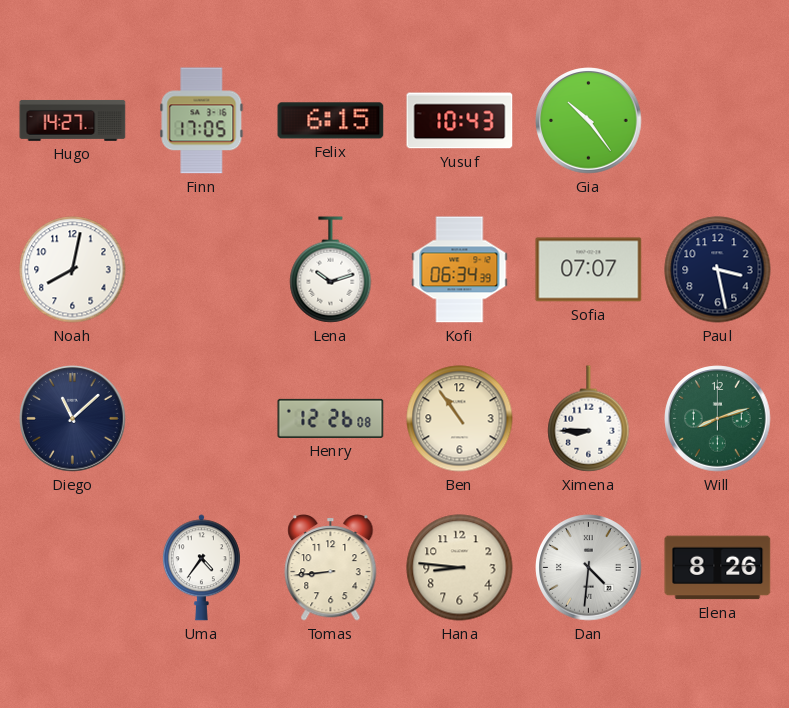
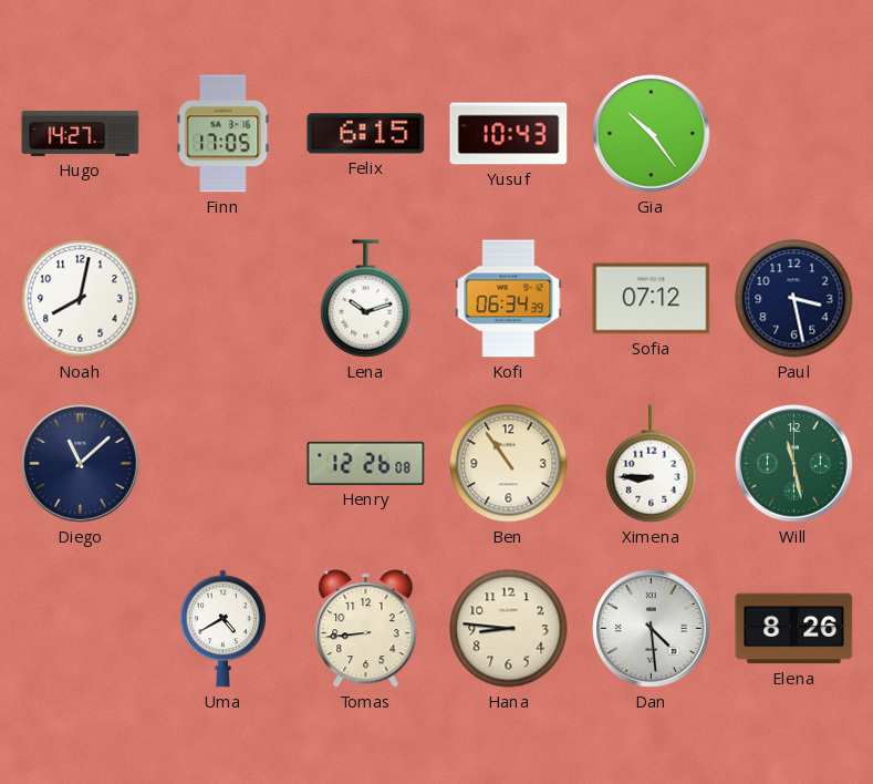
Sofia: 07:07 -> 07:12 (652, 299)
Will: 8:12 -> 11:28 (794, 464)
Uma: 4:36 -> 4:40 (222, 629)
Dan: 4:31 -> 4:29 (652, 629)
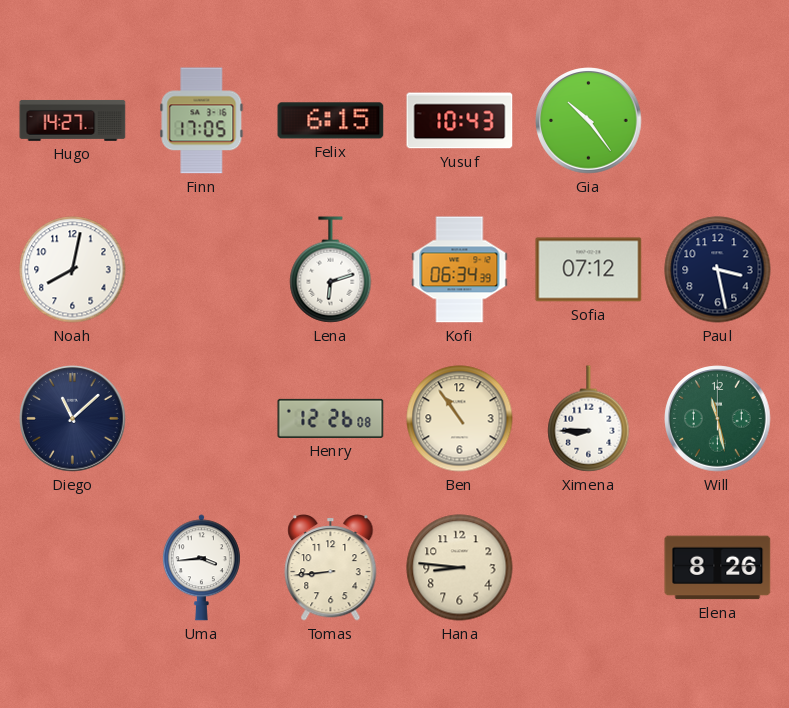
Lena: 10:12 -> 6:12 (331, 270)
Uma: 4:40 -> 3:44 (201, 568)
Dan: 4:29 -> none (652, 629)
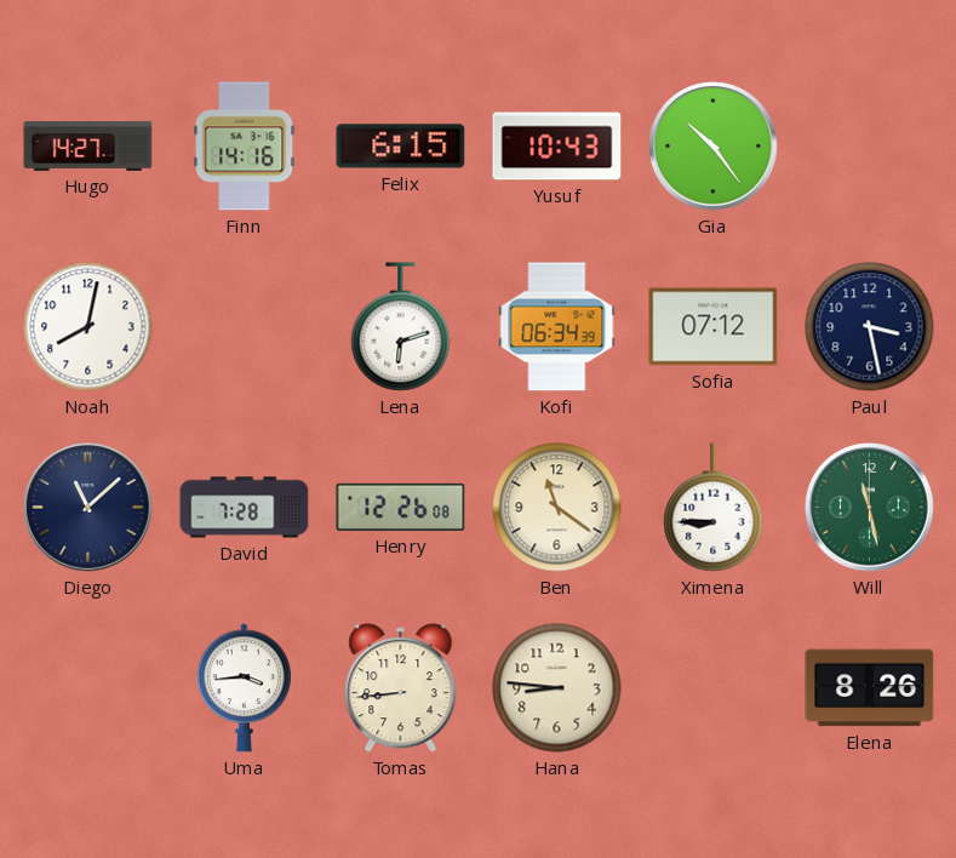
Finn: 17:05 -> 14:16 (245, 147)
David: none -> 7:28 (245, 508)
Ben: 10:54 -> 11:21 (557, 508)
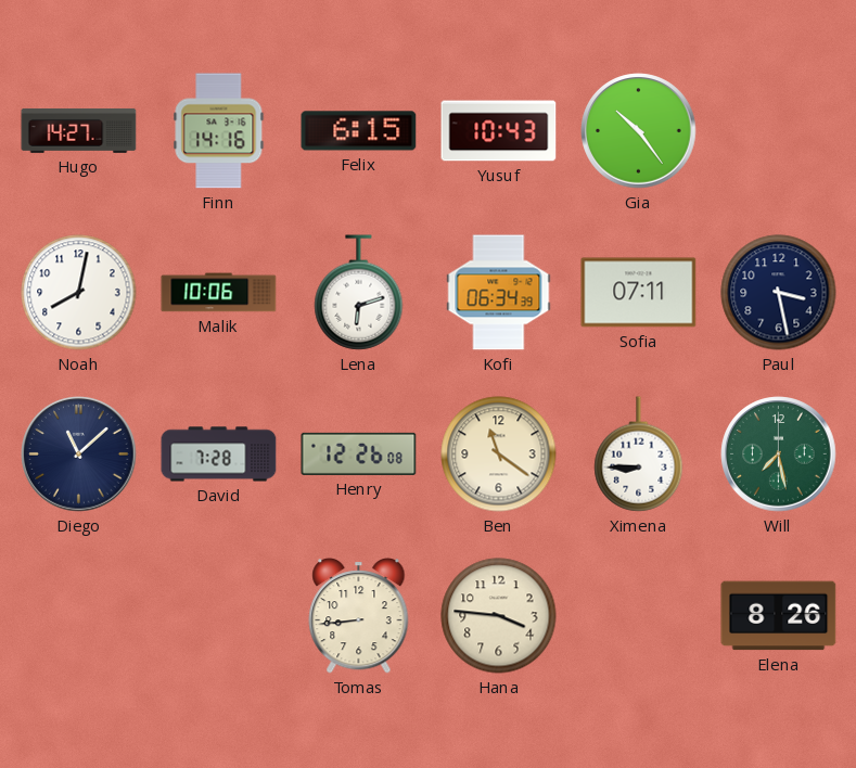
Malik: none -> 10:06 (219, 293)
Sofia: 07:12 -> 07:11 (639, 293)
Will: 11:28 -> 7:28 (779, 455)
Uma: 3:44 -> none (244, 688)
Hana: 8:46 -> 3:46 (499, 616)
